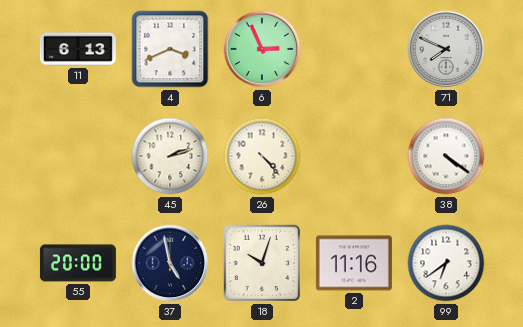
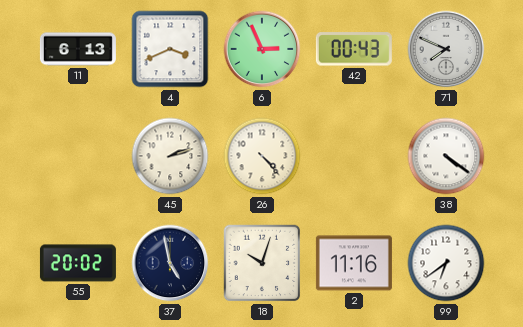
42: none -> 00:43 (354, 49)
55: 20:00 -> 20:02 (78, 263)
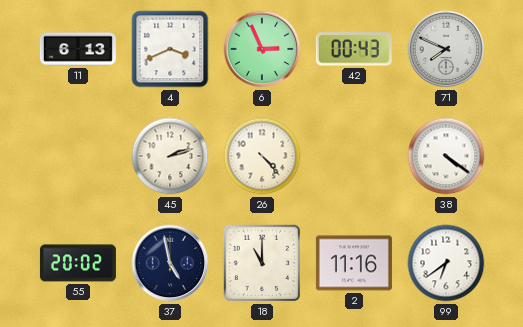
18: 10:03 -> 11:00 (262, 263)
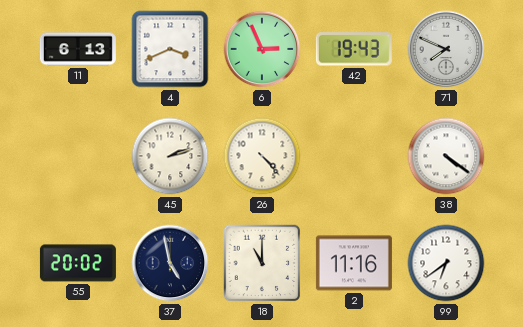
42: 00:43 -> 19:43 (354, 49)
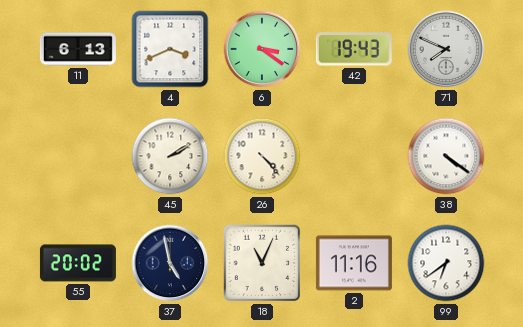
6: 2:56 -> 3:21 (262, 49)
45: 2:12 -> 2:10 (170, 156)
18: 11:00 -> 11:04 (262, 263)
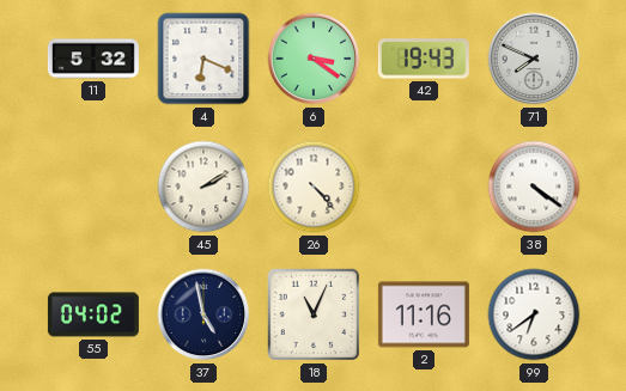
11: 6:13 -> 5:32 (93, 59)
4: 3:41 -> 6:19 (203, 59)
55: 20:02 -> 04:02 (93, 314)
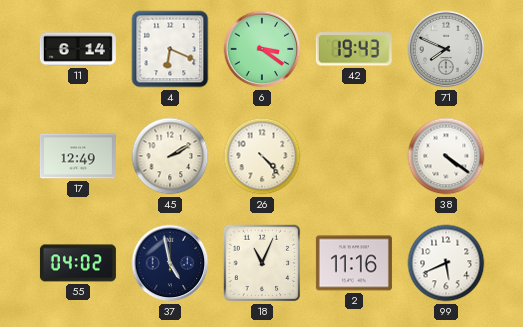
11: 5:32 -> 6:14 (78, 49)
17: none -> 12:49 (78, 156)
99: 6:39 -> 5:41 (446, 263)
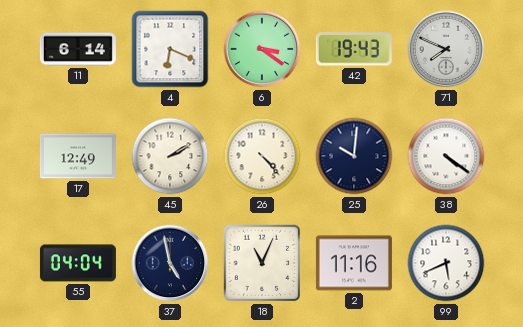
25: none -> 10:01 (354, 156)
55: 04:02 -> 04:04 (78, 263)
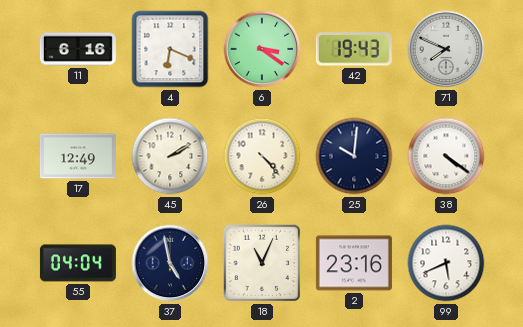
11: 6:14 -> 6:16 (78, 49)
2: 11:16 -> 23:16 (354, 263)
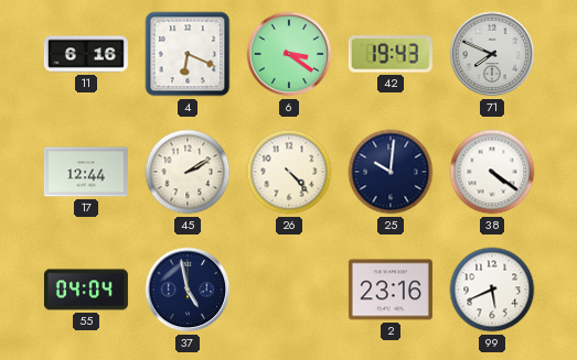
17: 12:49 -> 12:44 (86, 172)
18: 11:04 -> none (262, 263)
